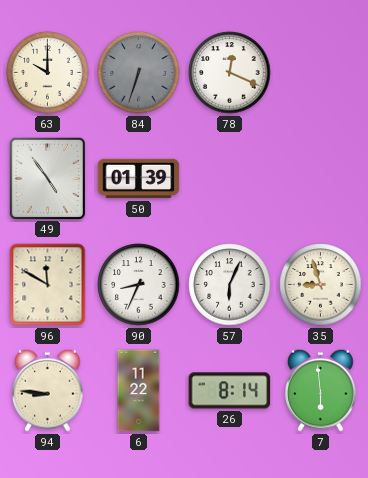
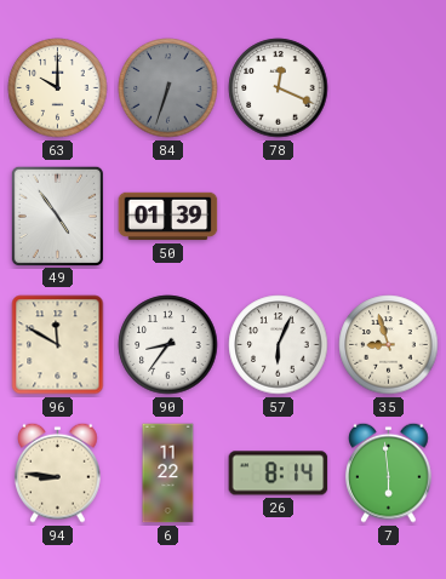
90: 8:34 -> 8:36 (168, 345)
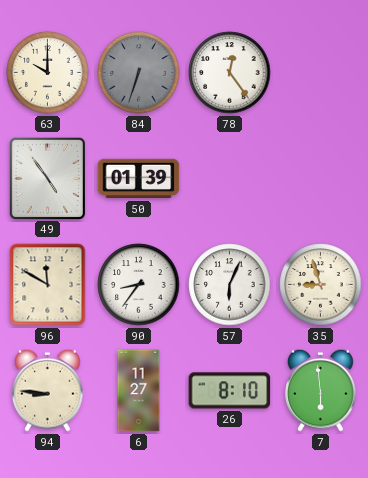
78: 12:19 -> 12:24 (230, 73)
6: 11:22 -> 11:27 (139, 391)
26: 8:14 -> 8:10 (230, 391)
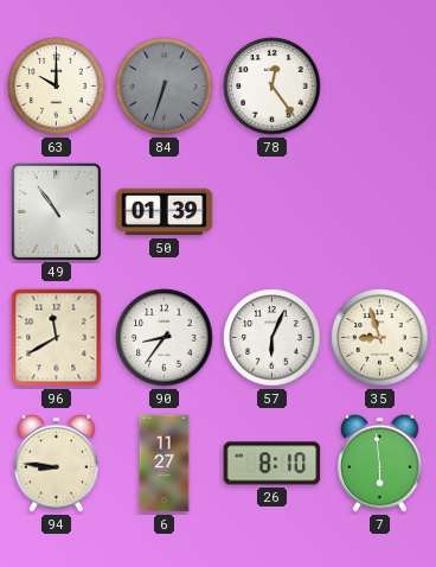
49: 4:54 -> 10:54 (56, 211)
96: 11:50 -> 11:40 (57, 338)
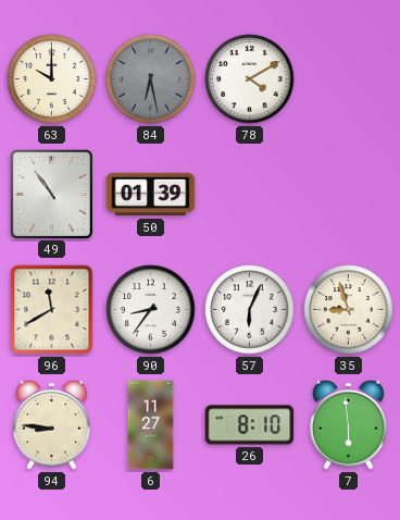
84: 6:33 -> 6:28 (151, 79)
78: 12:24 -> 4:10 (250, 79)
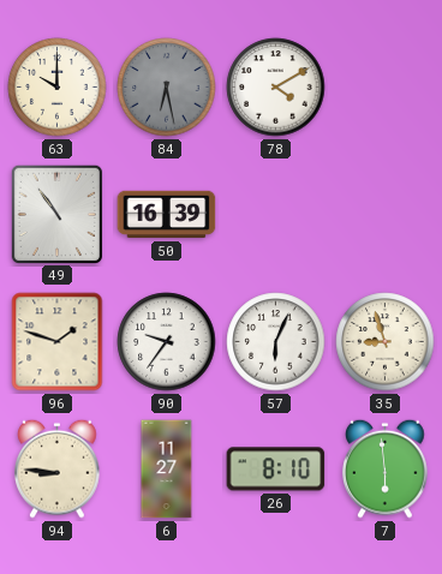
50: 01:39 -> 16:39 (167, 215)
96: 11:40 -> 1:48 (58, 342)
90: 8:36 -> 9:36 (167, 342)
